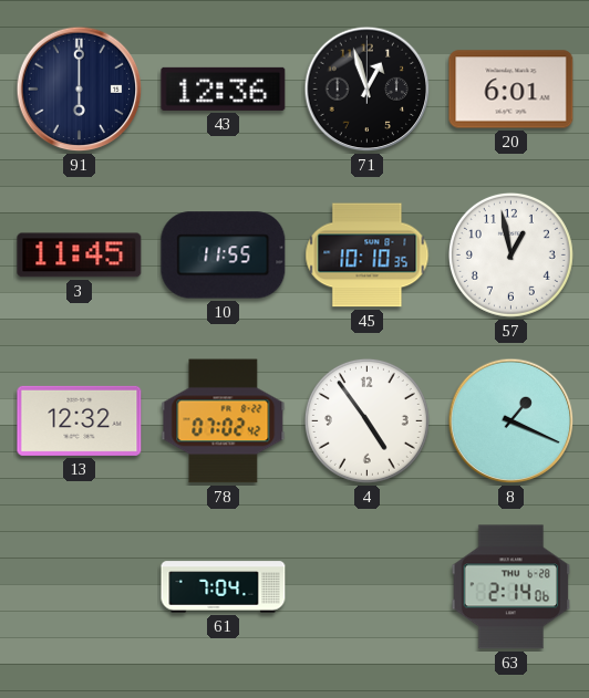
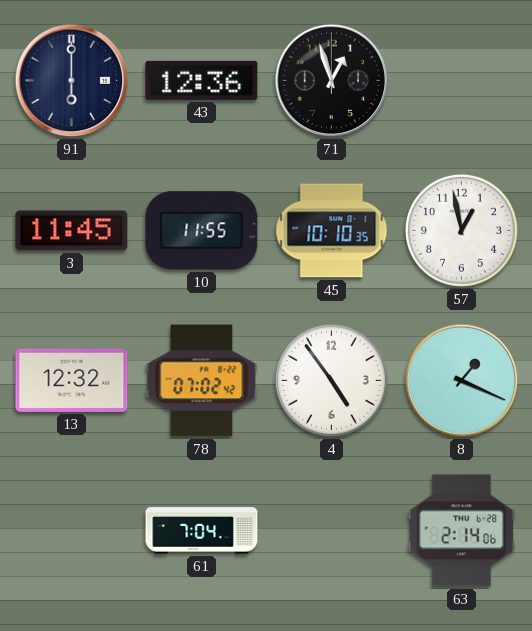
20: 6:01 -> none (512, 90)
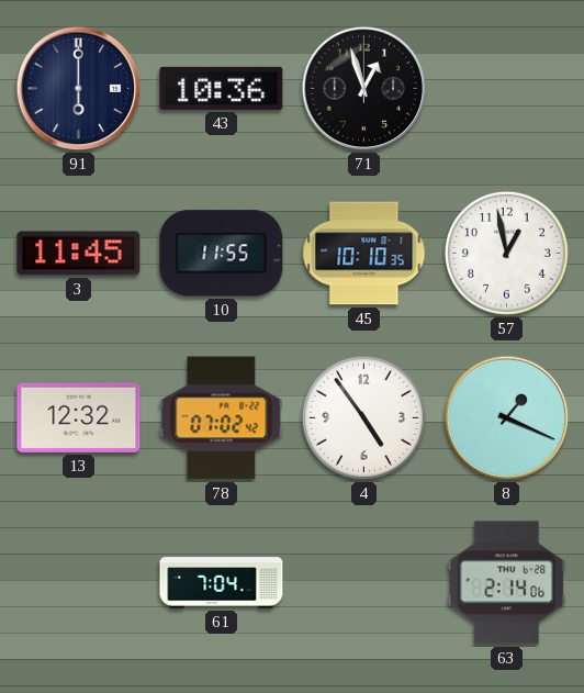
43: 12:36 -> 10:36 (222, 88)
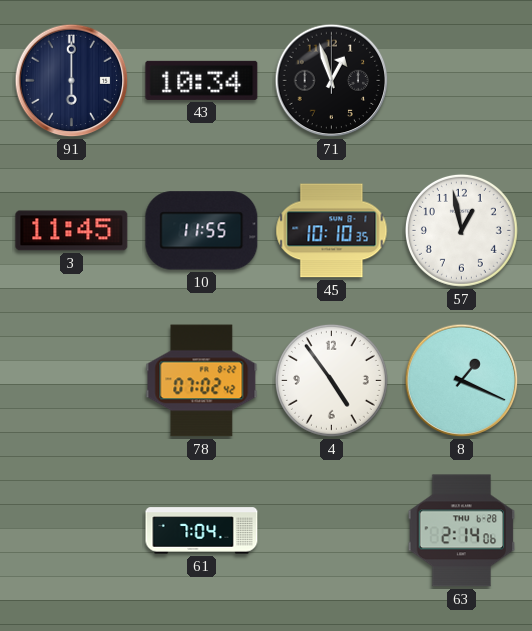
43: 10:36 -> 10:34 (202, 80)
13: 12:32 -> none (79, 417)
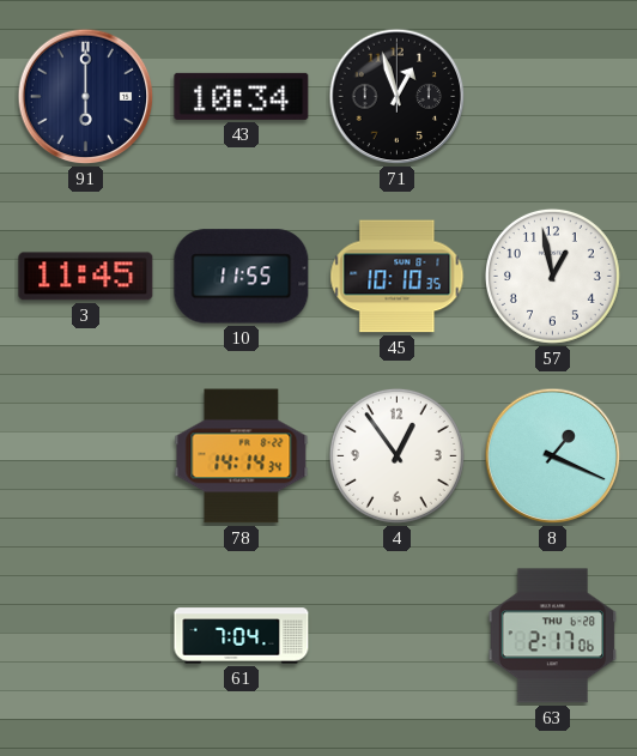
78: 07:02 -> 14:14 (242, 456)
4: 4:54 -> 12:54 (396, 455)
63: 2:14 -> 2:17 (553, 636)
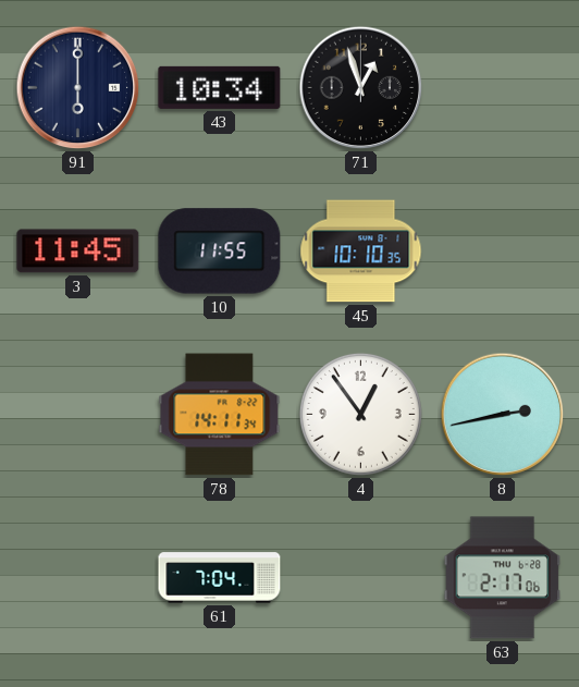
57: 12:58 -> none (552, 276)
78: 14:14 -> 14:11 (220, 415)
8: 1:19 -> 2:43 (503, 415)
